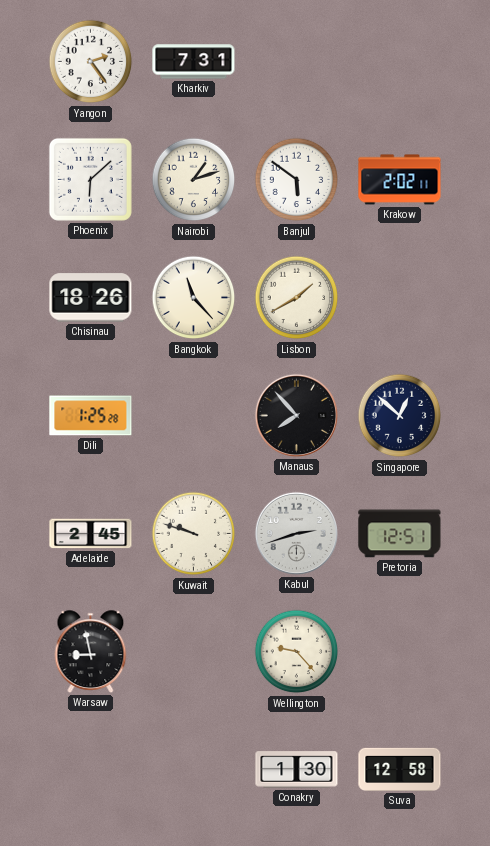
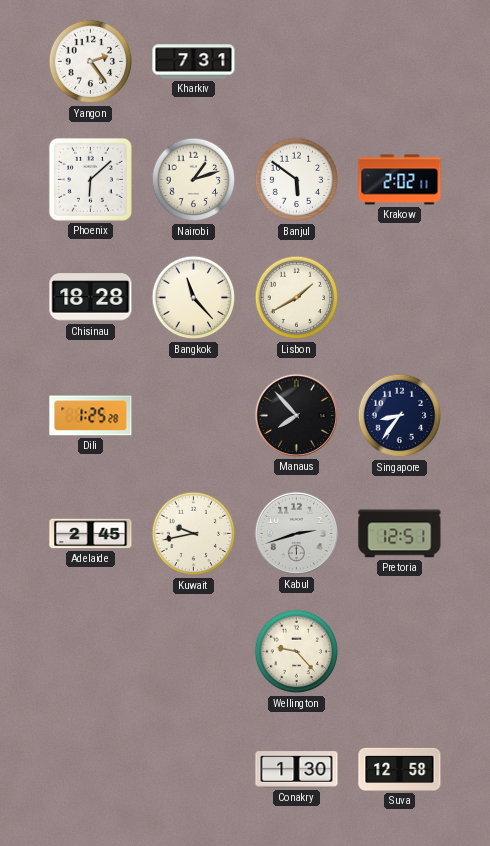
Chisinau: 18:26 -> 18:28 (91, 298)
Singapore: 12:52 -> 8:36 (400, 416)
Kuwait: 9:48 -> 9:43 (194, 534)
Warsaw: 8:58 -> none (91, 652)
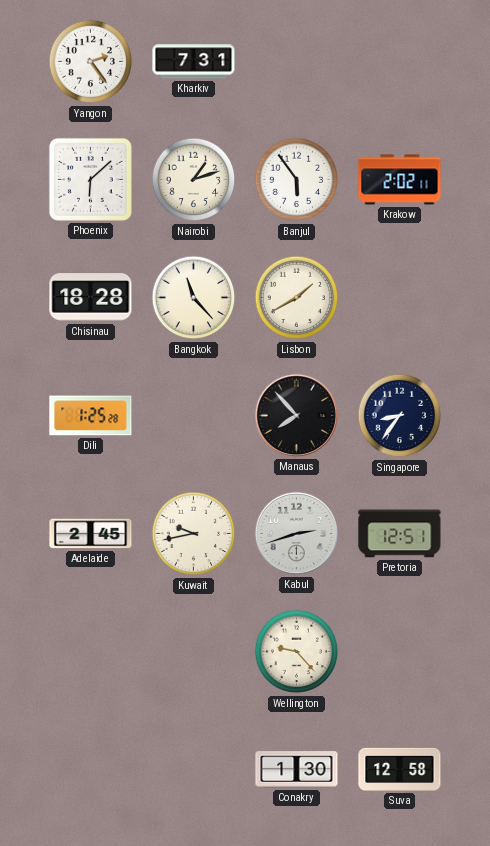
Banjul: 5:51 -> 5:54 (297, 180)
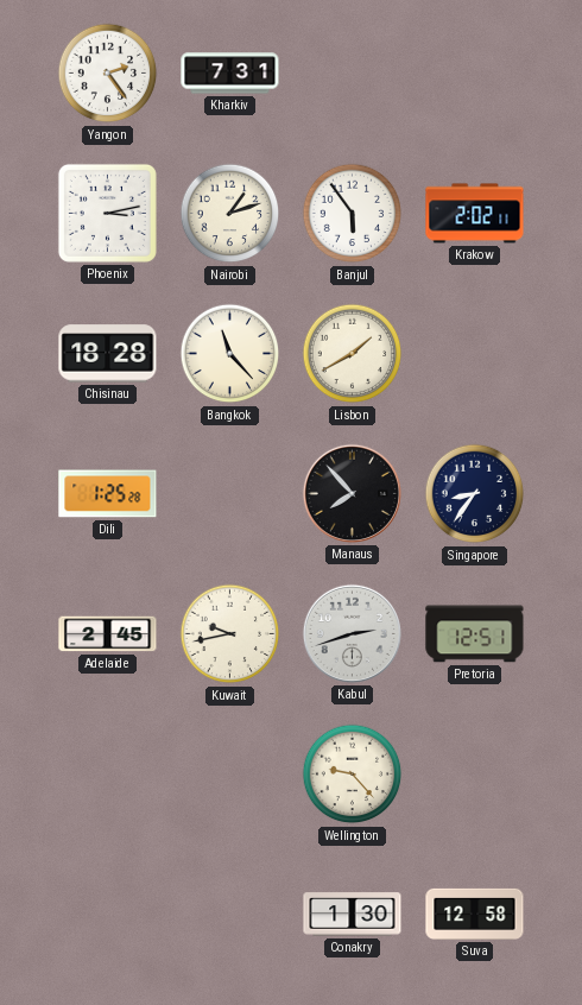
Phoenix: 6:08 -> 3:13 (107, 213)
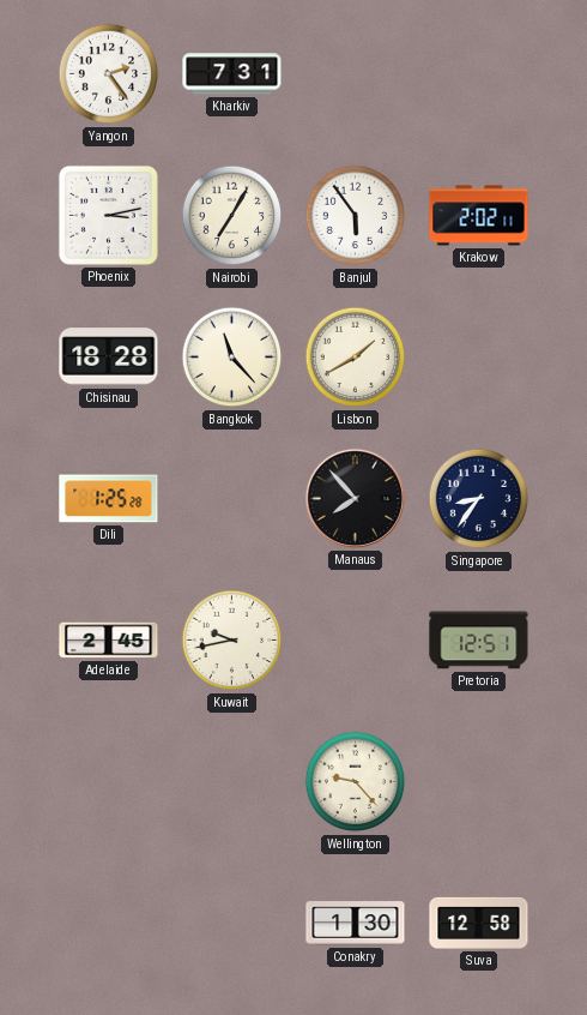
Nairobi: 1:12 -> 7:05 (232, 216)
Kabul: 2:42 -> none (352, 633)
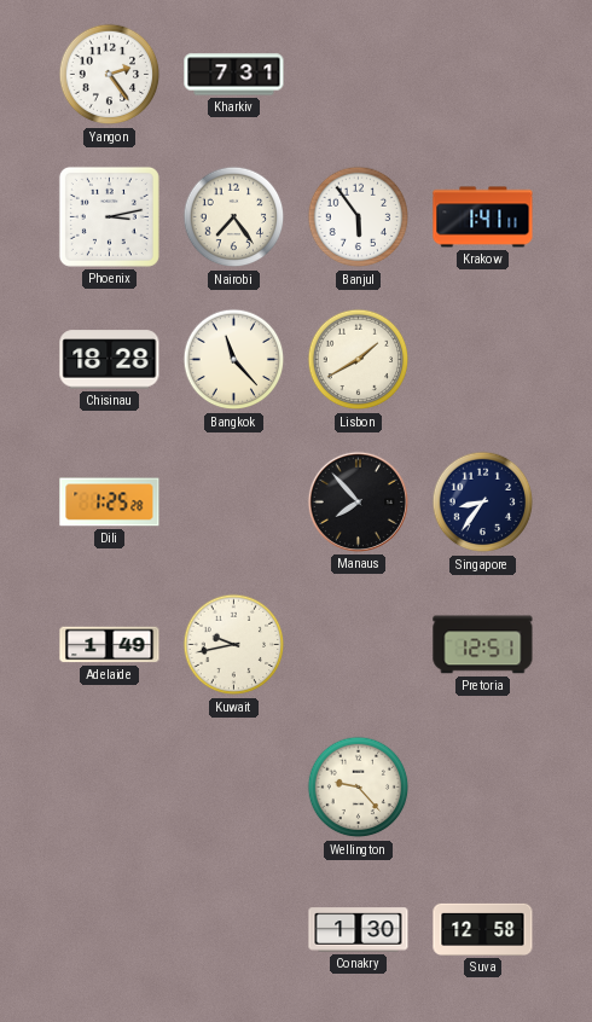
Nairobi: 7:05 -> 7:24 (234, 217)
Krakow: 2:02 -> 1:41 (483, 217)
Adelaide: 2:45 -> 1:49 (110, 645)
